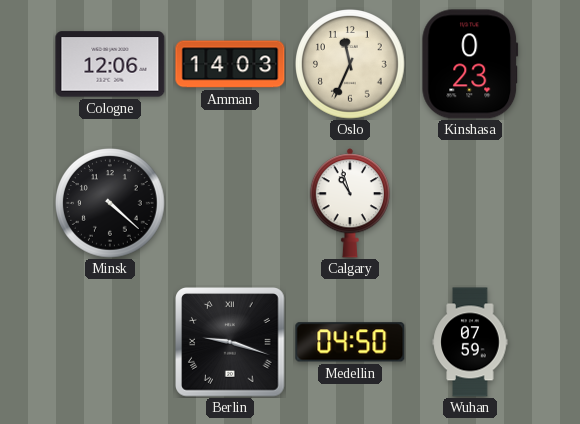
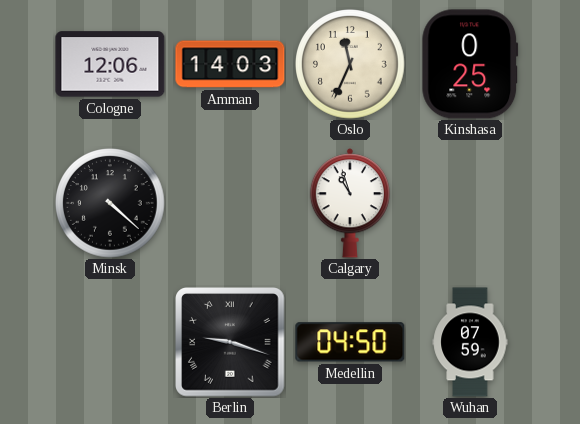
Kinshasa: 0:23 -> 0:25 (470, 64)
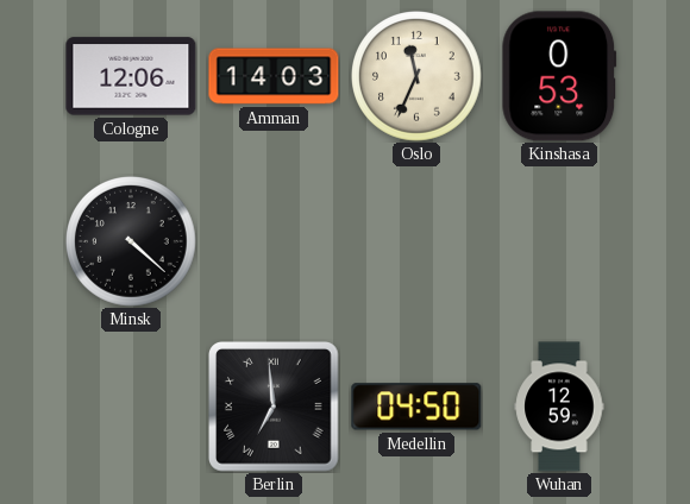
Kinshasa: 0:25 -> 0:53 (559, 76)
Calgary: 10:57 -> none (350, 203)
Berlin: 9:18 -> 6:59 (274, 407)
Wuhan: 07:59 -> 12:59 (559, 407)
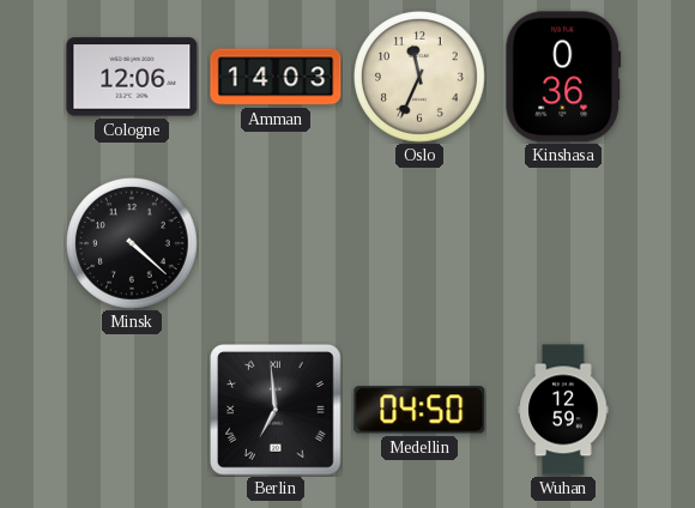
Kinshasa: 0:53 -> 0:36 (563, 77)
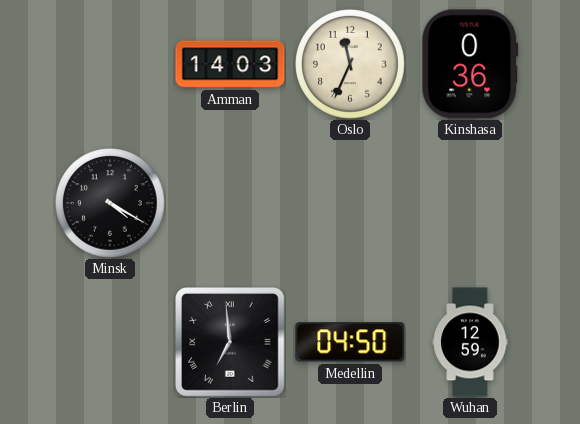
Cologne: 12:06 -> none (132, 77)
Minsk: 4:22 -> 4:20 (110, 203)
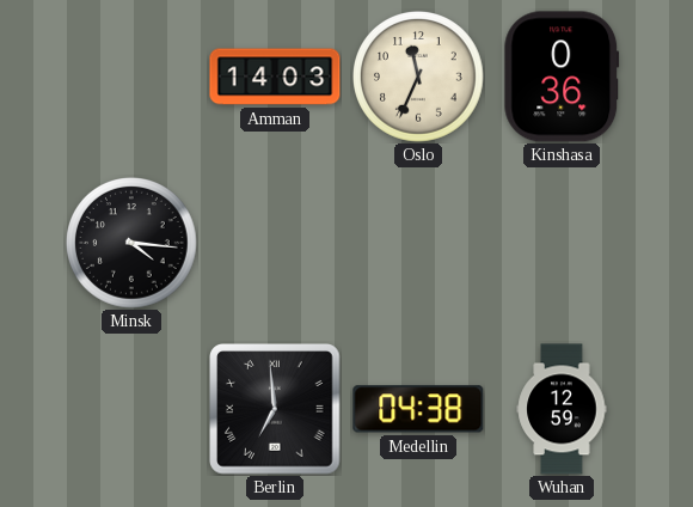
Minsk: 4:20 -> 4:16 (131, 243)
Medellin: 04:50 -> 04:38 (418, 409)
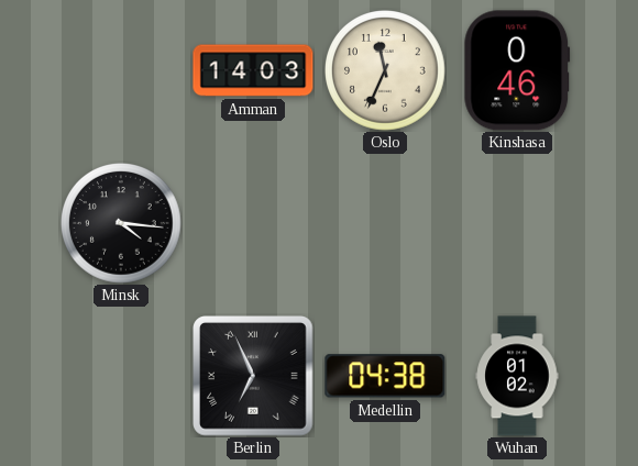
Kinshasa: 0:36 -> 0:46 (517, 70)
Berlin: 6:59 -> 6:56 (253, 376)
Wuhan: 12:59 -> 01:02 (517, 376)
